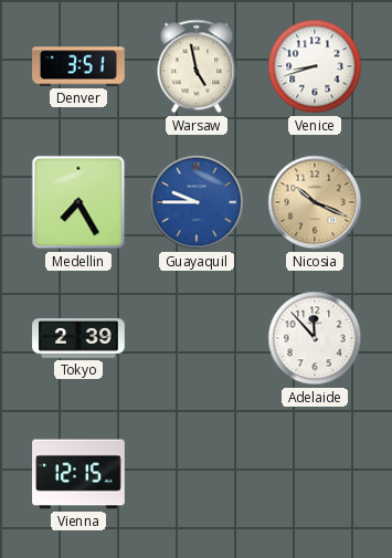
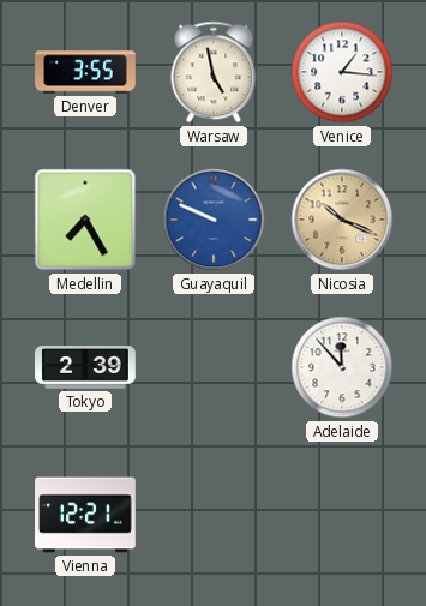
Denver: 3:51 -> 3:55 (86, 72)
Venice: 8:42 -> 1:16 (342, 72)
Guayaquil: 9:45 -> 9:49 (214, 220)
Vienna: 12:15 -> 12:21 (85, 515)
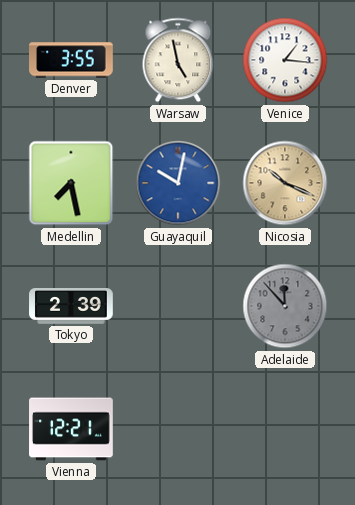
Medellin: 7:25 -> 7:28 (71, 183)
Guayaquil: 9:49 -> 10:02 (178, 183)
Adelaide dial: white -> grey (285, 306)
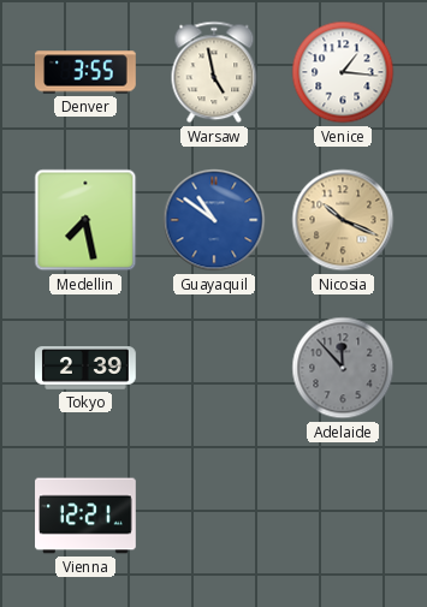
Guayaquil: 10:02 -> 10:51 (214, 220)
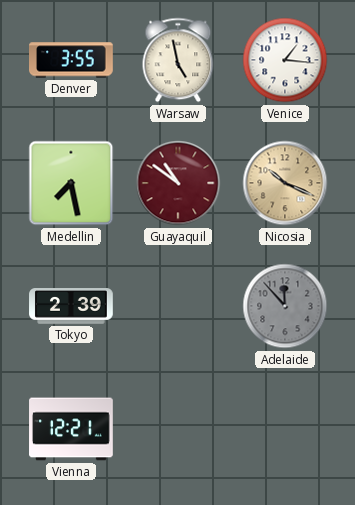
Guayaquil dial: blue -> burgundy (178, 183)
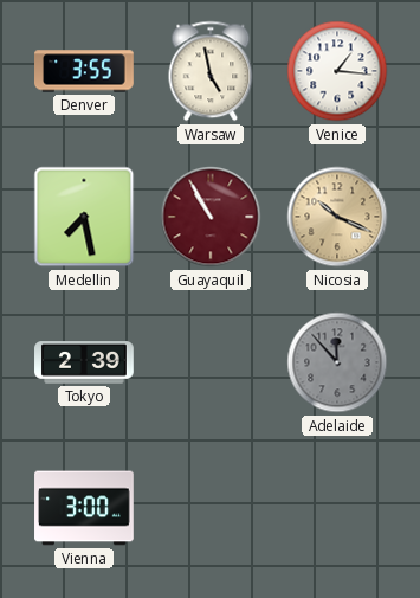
Guayaquil: 10:51 -> 10:55 (211, 217)
Vienna: 12:21 -> 3:00 (84, 508)
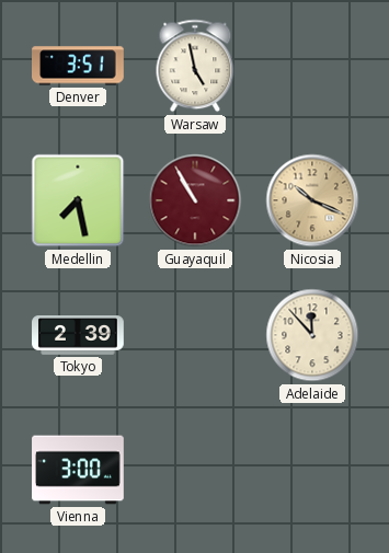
Denver: 3:55 -> 3:51 (79, 66)
Venice: 1:16 -> none (337, 71)
Adelaide dial: grey -> cream (312, 335)
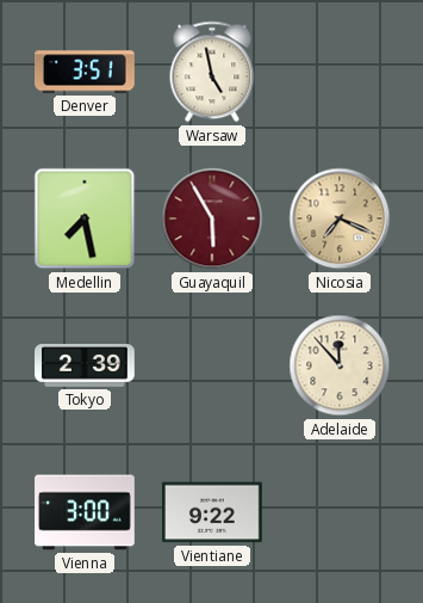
Guayaquil: 10:55 -> 5:55 (212, 219)
Nicosia: 10:19 -> 7:19 (340, 219)
Vientiane: none -> 9:22 (213, 512)
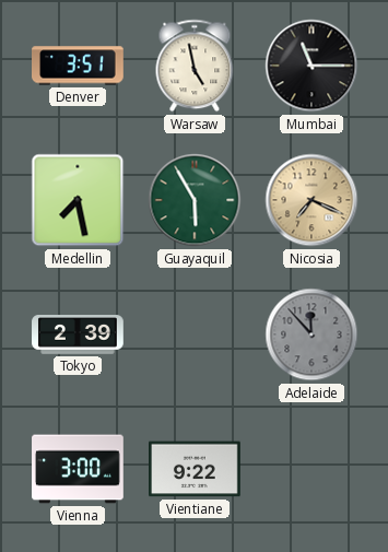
Mumbai: none -> 11:15 (311, 66)
Guayaquil dial: burgundy -> green (195, 200)
Adelaide dial: cream -> grey (311, 334)
